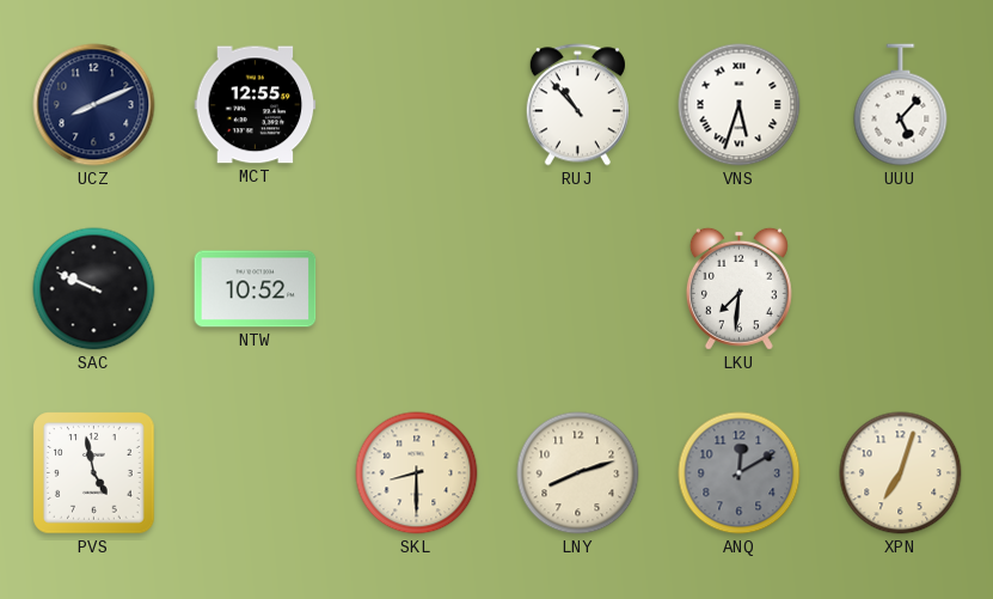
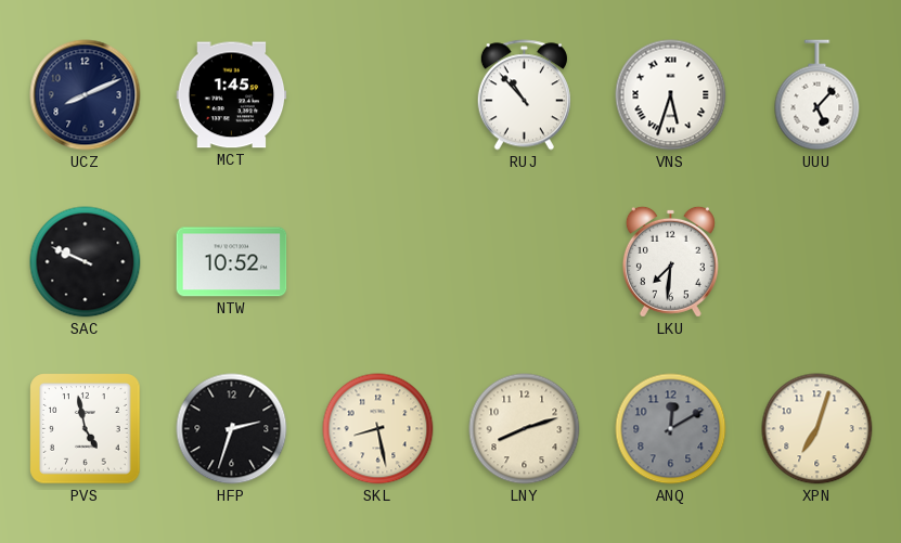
MCT: 12:55 -> 1:45 (232, 95)
HFP: none -> 2:33 (232, 429)
SKL: 8:30 -> 8:28 (378, 429)
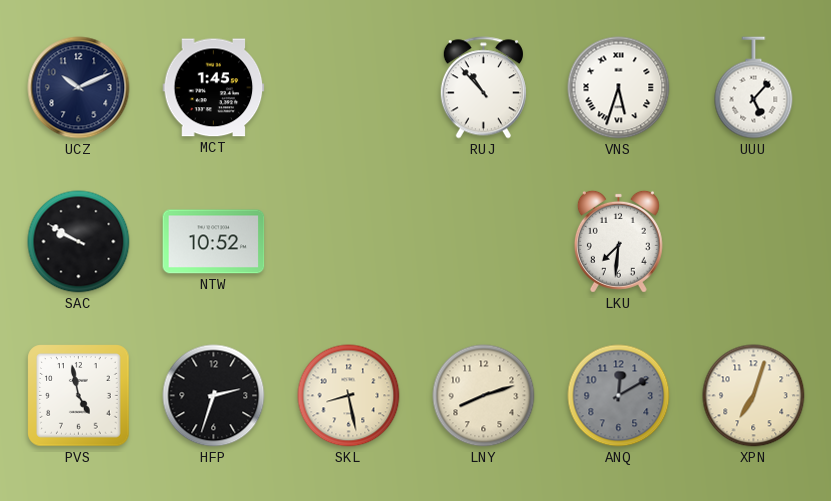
UCZ: 8:11 -> 10:11 (79, 88)
SAC: 9:49 -> 9:50 (79, 242)
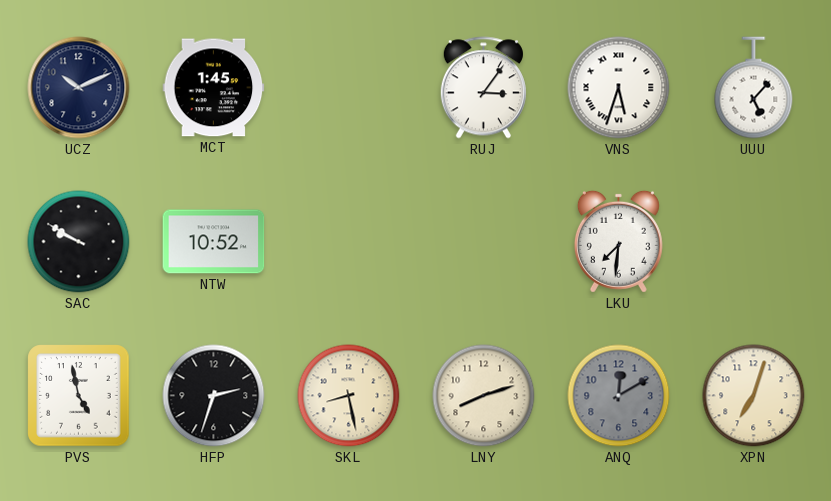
RUJ: 10:53 -> 3:06 (483, 88)
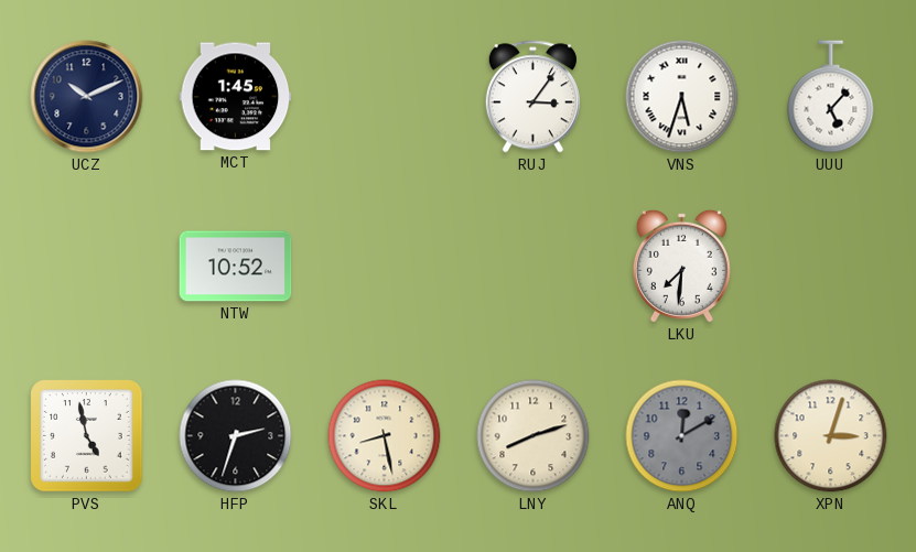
SAC: 9:50 -> none (79, 242)
XPN: 7:03 -> 3:03 (831, 436)
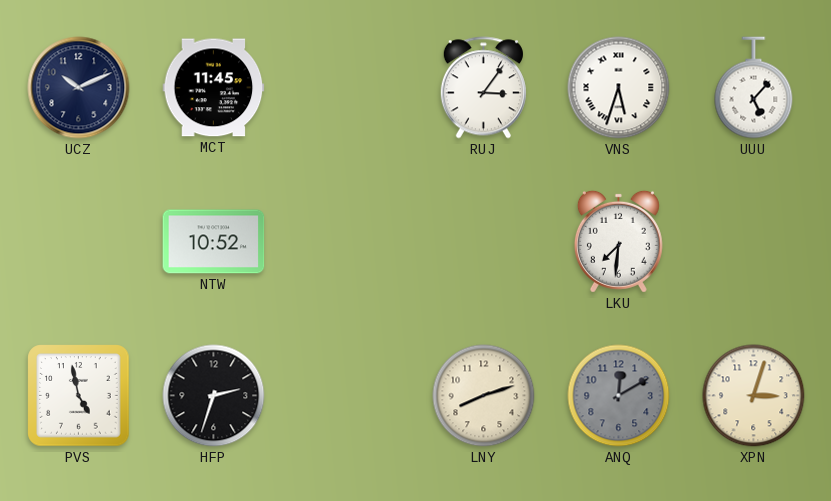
MCT: 1:45 -> 11:45 (214, 88)
SKL: 8:28 -> none (385, 436)
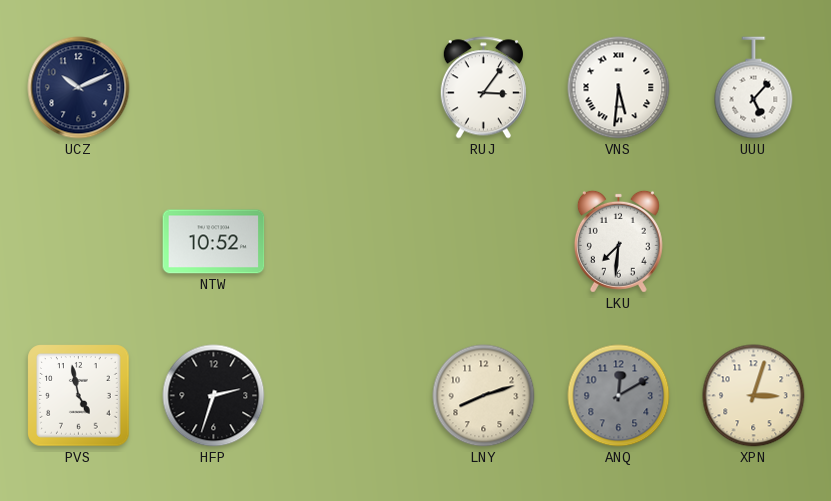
MCT: 11:45 -> none (214, 88)
VNS: 5:33 -> 5:31 (619, 88)
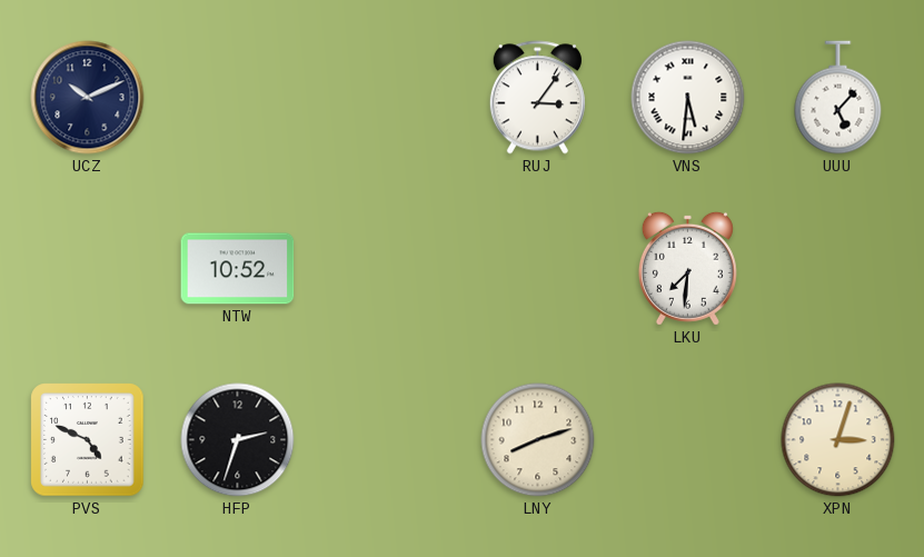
PVS: 4:58 -> 4:49 (88, 440)
ANQ: 12:10 -> none (619, 396)
